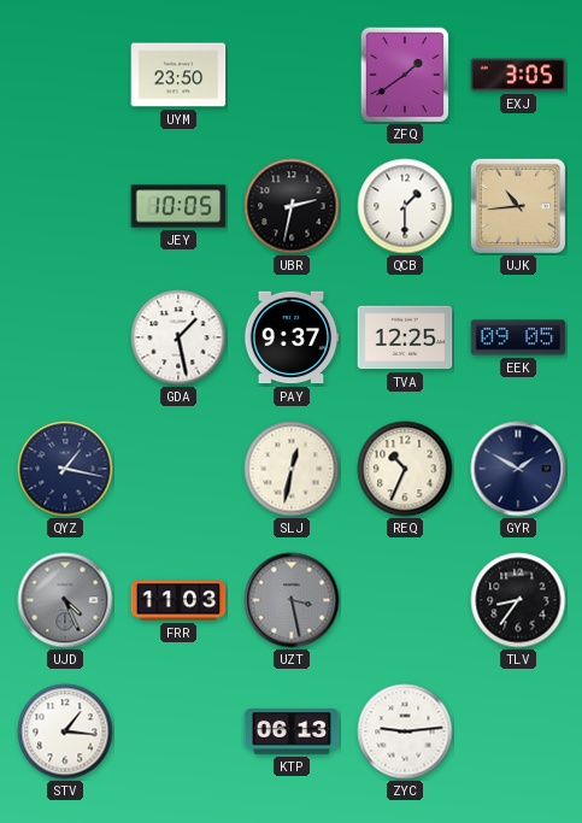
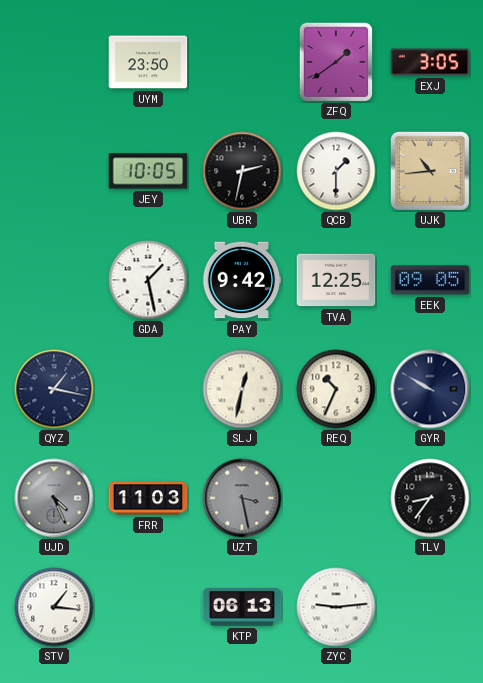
PAY: 9:37 -> 9:42 (242, 280)
GYR: 1:50 -> 9:50 (430, 389)
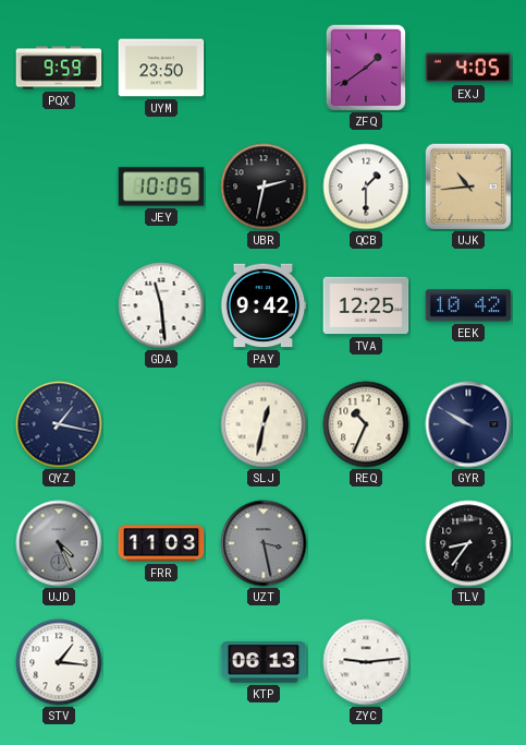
PQX: none -> 9:59 (59, 68)
EXJ: 3:05 -> 4:05 (468, 68)
GDA: 1:28 -> 11:29 (161, 305)
EEK: 09:05 -> 10:42 (468, 305)
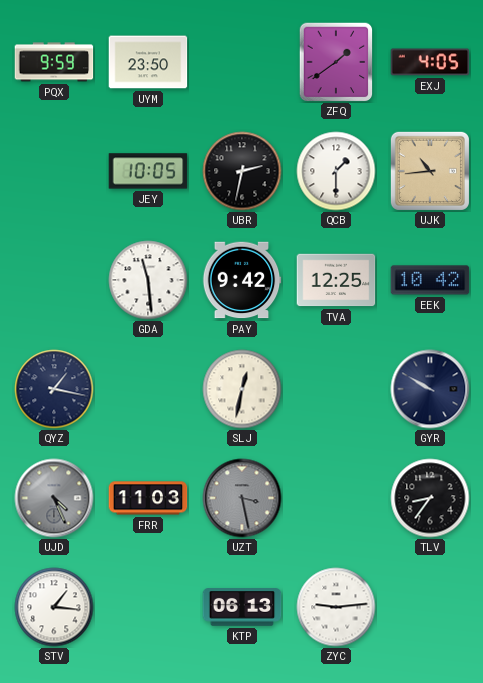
REQ: 10:34 -> none (366, 424)
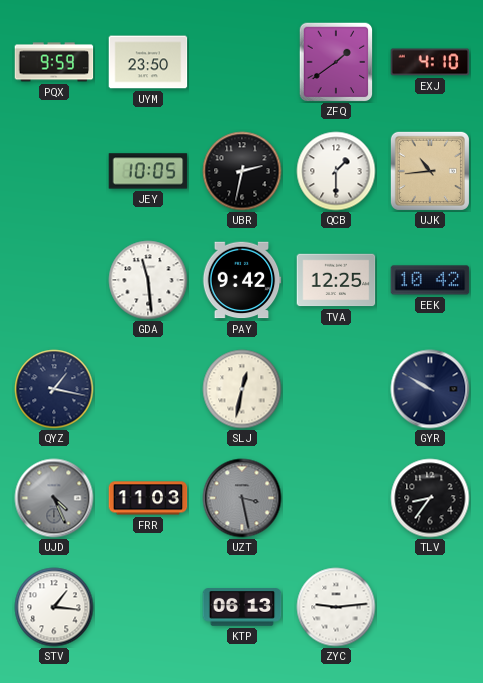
EXJ: 4:05 -> 4:10 (430, 62)
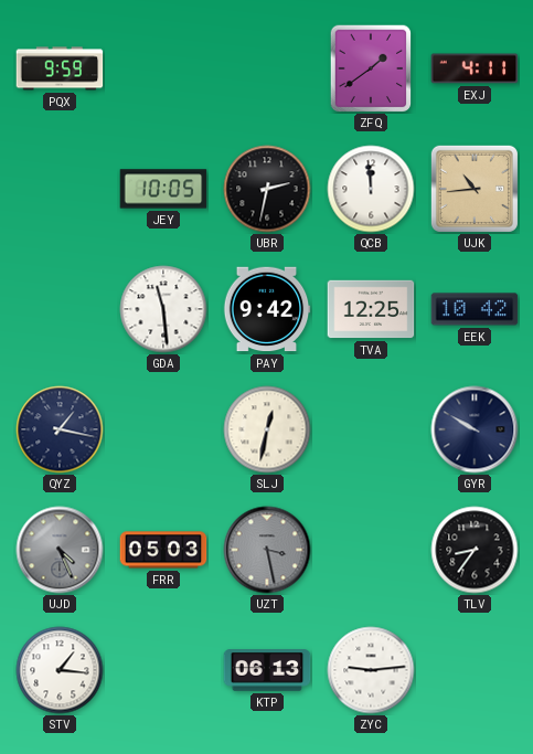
UYM: 23:50 -> none (148, 62)
EXJ: 4:10 -> 4:11 (475, 68)
QCB: 1:30 -> 11:59 (371, 189)
FRR: 11:03 -> 05:03 (163, 550)
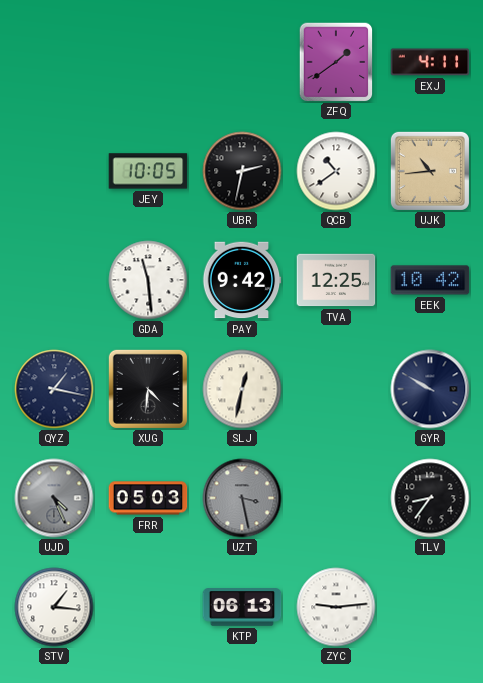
PQX: 9:59 -> none (60, 68)
QCB: 11:59 -> 10:39 (336, 171)
XUG: none -> 4:31 (148, 389)
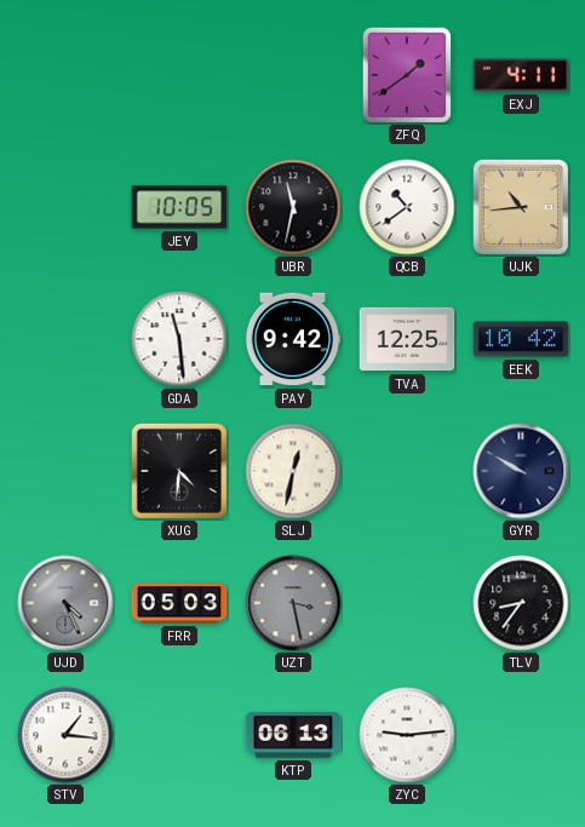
UBR: 2:32 -> 11:32 (293, 207)
QYZ: 1:17 -> none (54, 389)
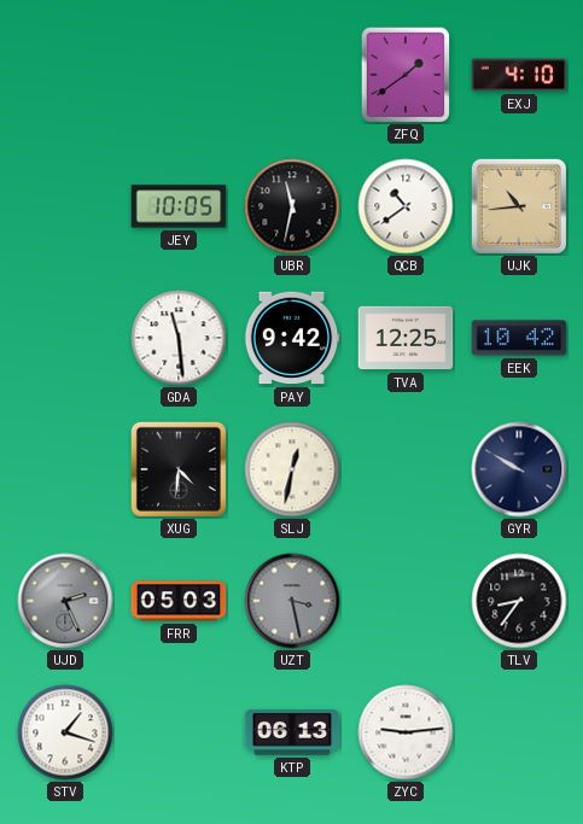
EXJ: 4:11 -> 4:10 (519, 75)
UJD: 4:26 -> 2:26 (65, 601)
STV: 1:16 -> 1:18 (65, 732)
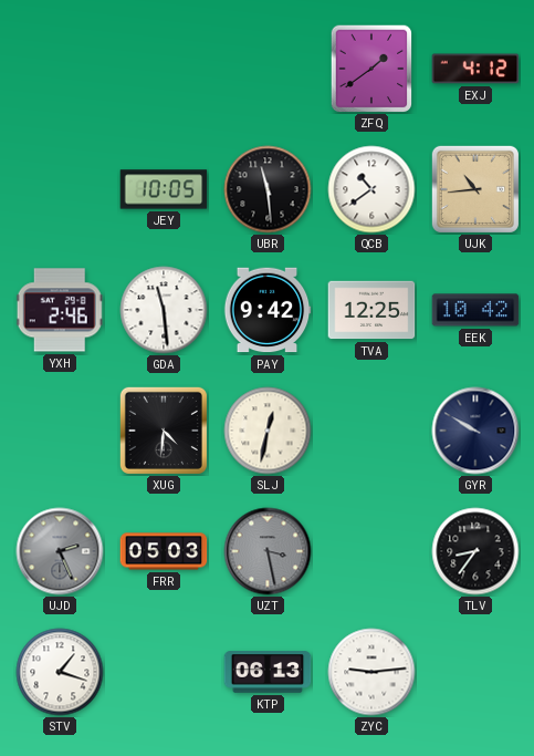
EXJ: 4:10 -> 4:12 (475, 69)
UBR: 11:32 -> 11:29 (268, 189)
YXH: none -> 2:46 (60, 310)
